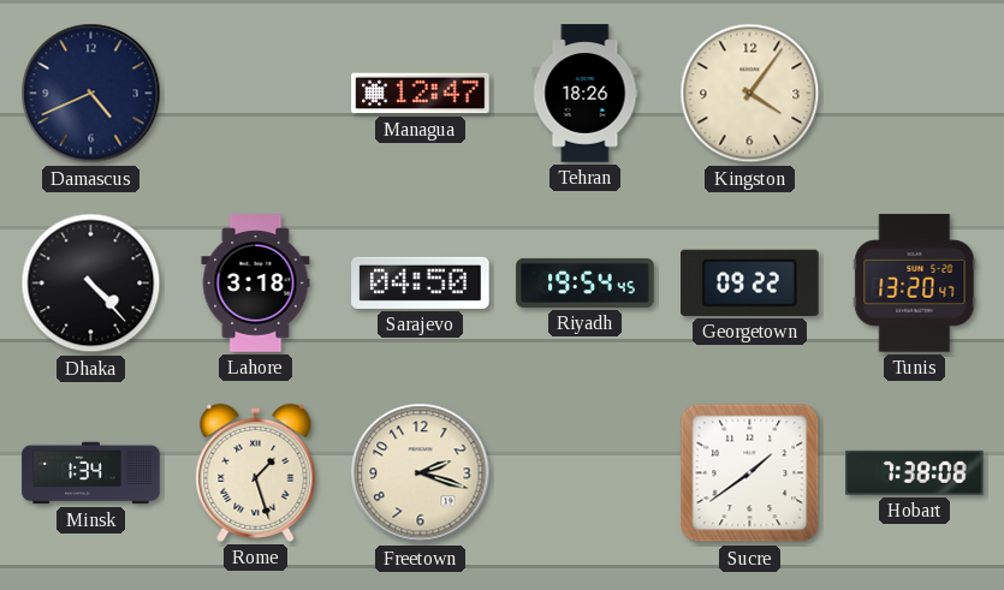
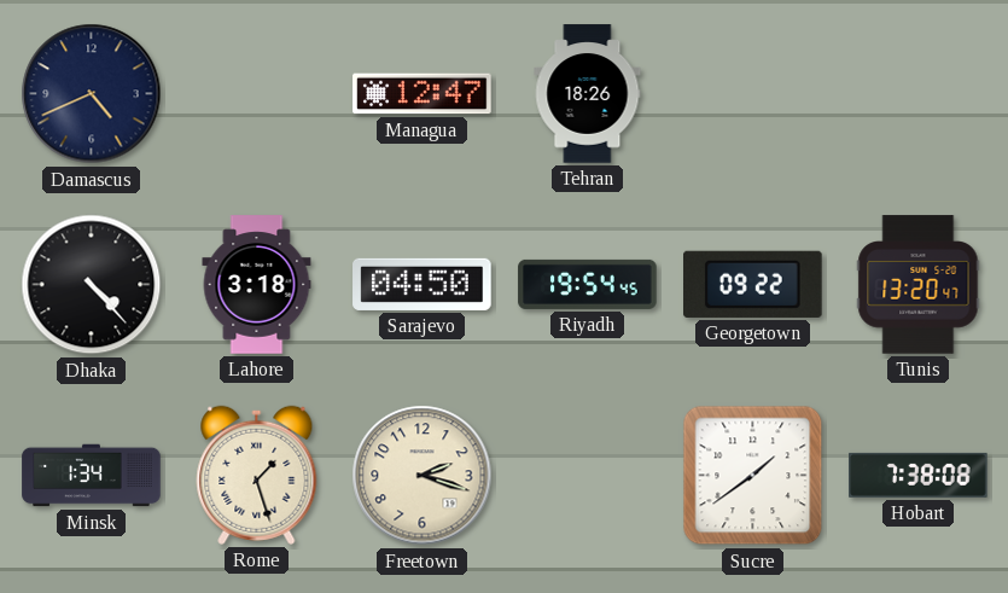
Kingston: 4:06 -> none (750, 94)
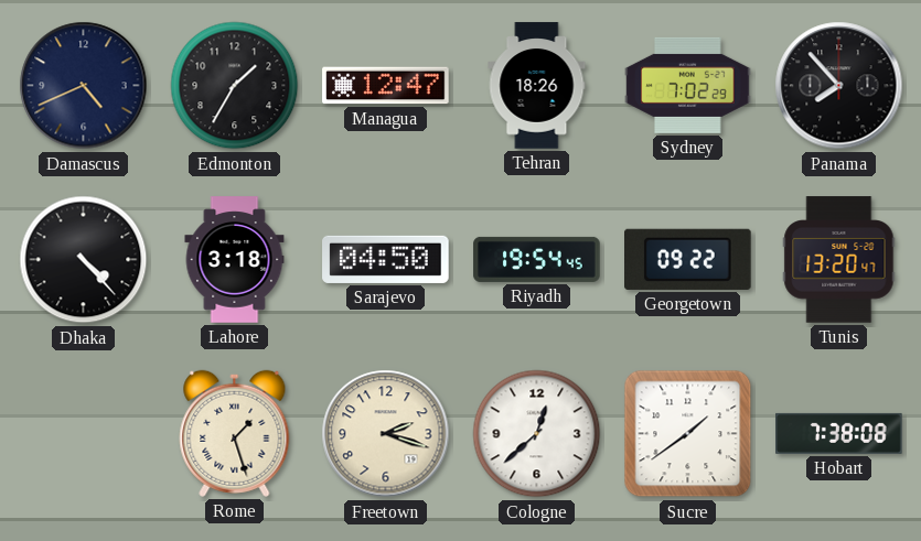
Edmonton: none -> 1:35 (235, 86)
Sydney: none -> 7:02 (688, 85)
Panama: none -> 7:53 (839, 86)
Minsk: 1:34 -> none (92, 476)
Cologne: none -> 12:38 (537, 434)
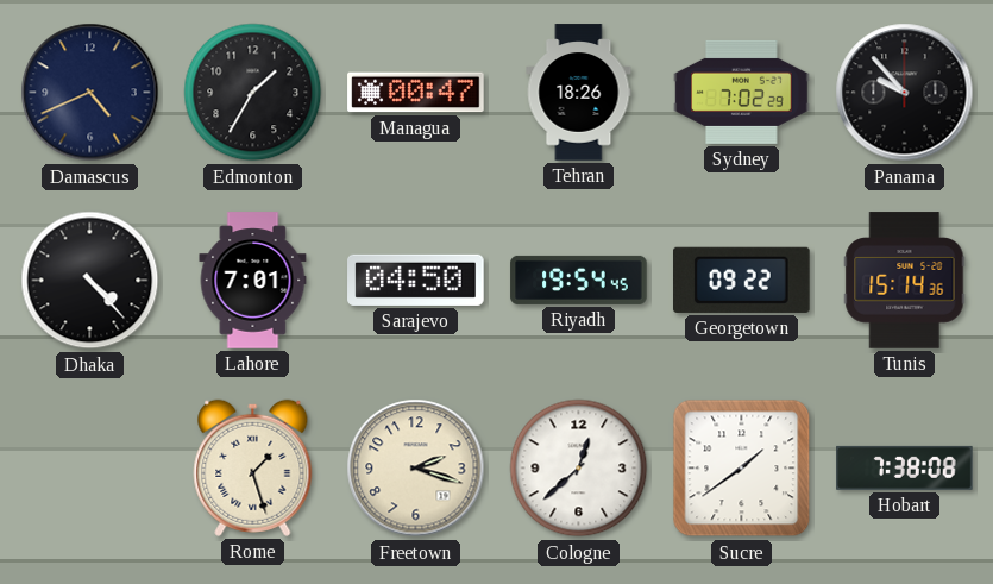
Managua: 12:47 -> 00:47 (416, 93)
Panama: 7:53 -> 9:53 (905, 93)
Lahore: 3:18 -> 7:01 (253, 281)
Tunis: 13:20 -> 15:14 (905, 281)
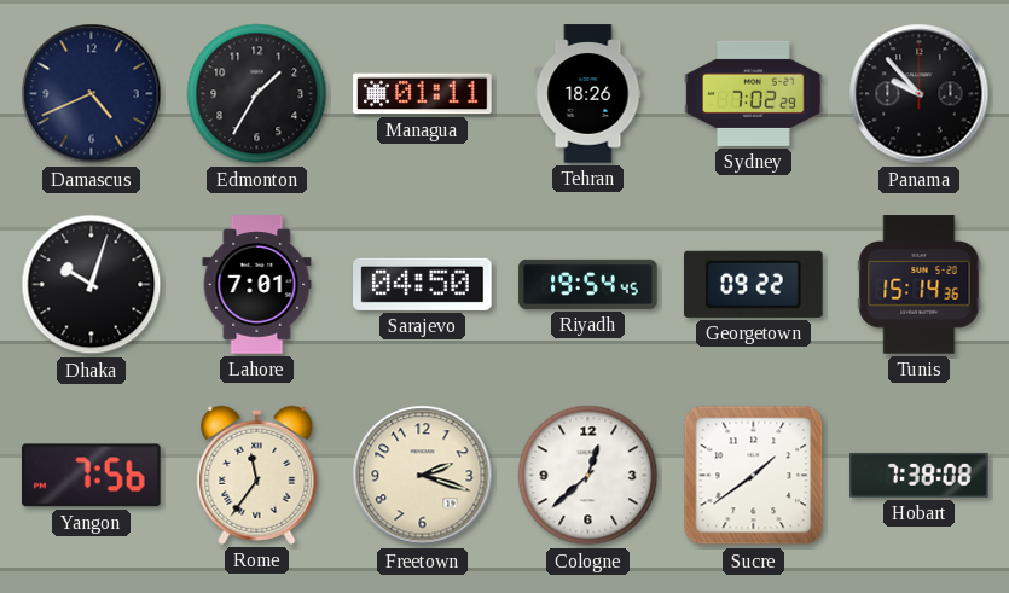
Managua: 00:47 -> 01:11 (423, 94)
Dhaka: 4:23 -> 10:03 (92, 285)
Yangon: none -> 7:56 (91, 476)
Rome: 1:27 -> 11:36 (257, 475)
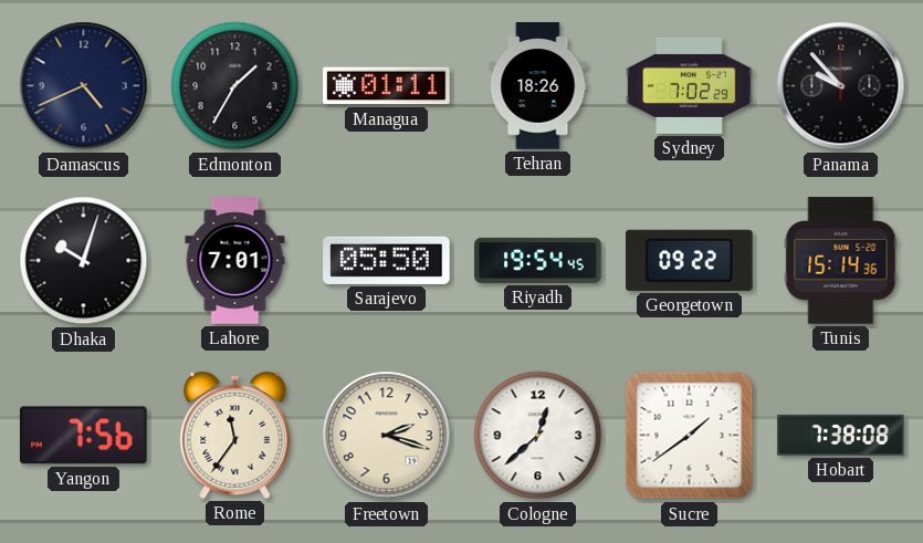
Sarajevo: 04:50 -> 05:50 (387, 260)
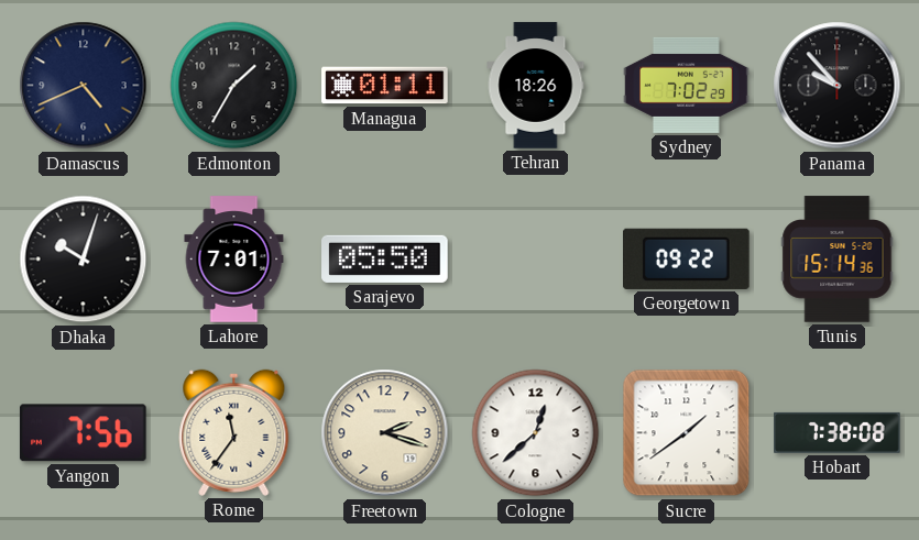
Riyadh: 19:54 -> none (538, 260)
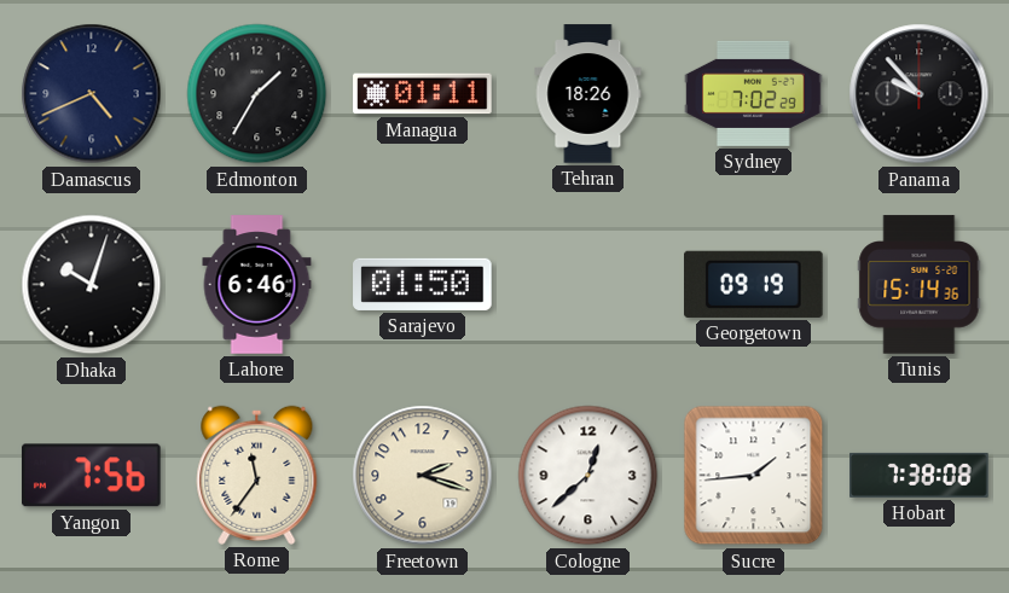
Lahore: 7:01 -> 6:46 (257, 285)
Sarajevo: 05:50 -> 01:50 (423, 284)
Georgetown: 09:22 -> 09:19 (754, 284)
Sucre: 1:39 -> 1:44 (754, 476)
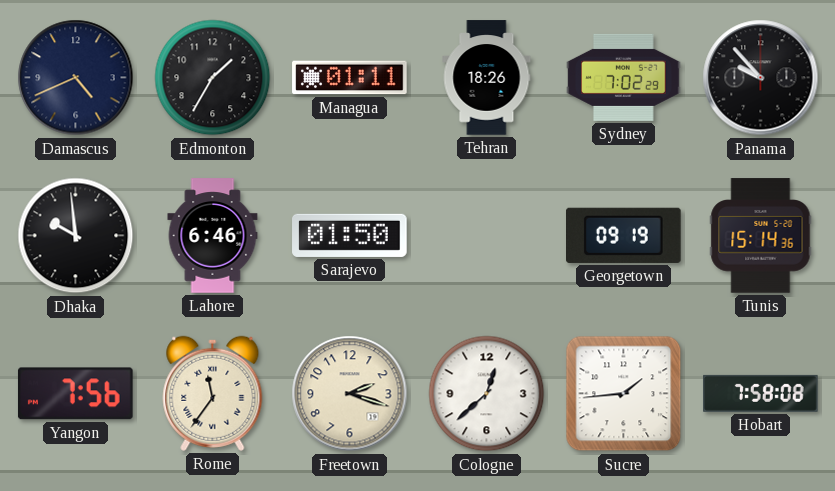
Dhaka: 10:03 -> 9:59 (76, 236)
Hobart: 7:38 -> 7:58 (761, 393)
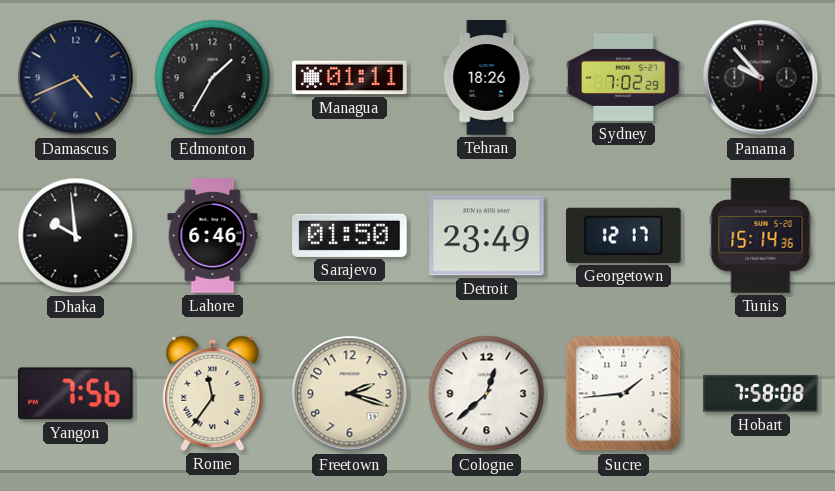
Detroit: none -> 23:49 (487, 236)
Georgetown: 09:19 -> 12:17 (624, 235)
